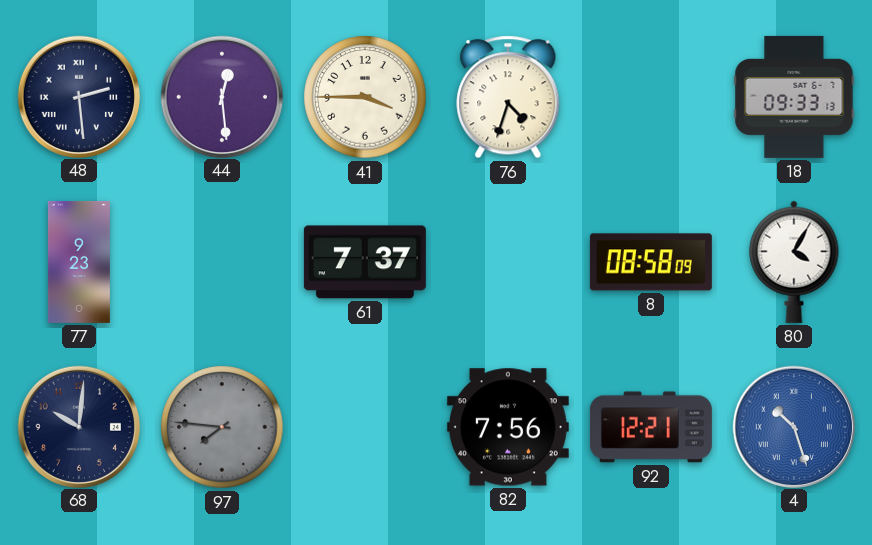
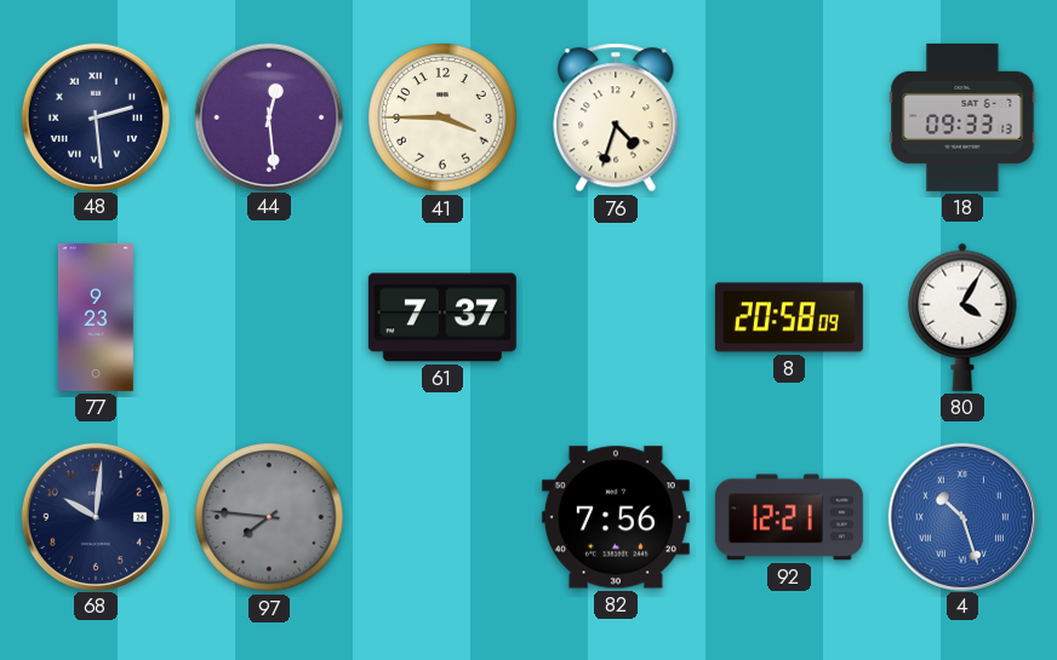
8: 08:58 -> 20:58 (789, 317)
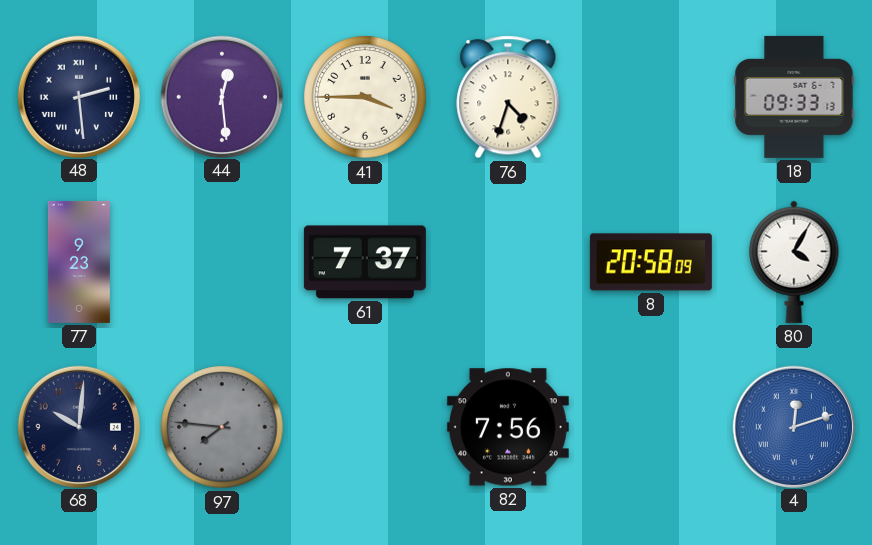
92: 12:21 -> none (789, 517)
4: 10:27 -> 12:12 (793, 426)
